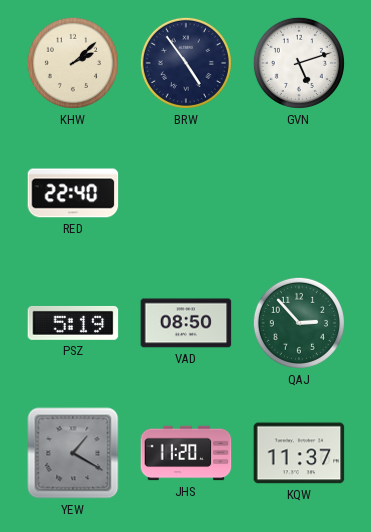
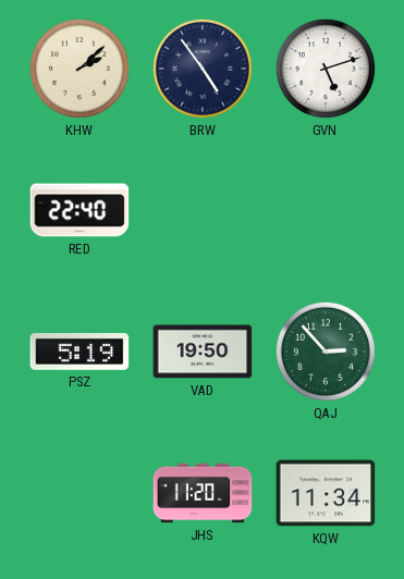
VAD: 08:50 -> 19:50 (203, 352)
YEW: 1:20 -> none (73, 453)
KQW: 11:37 -> 11:34 (326, 493)
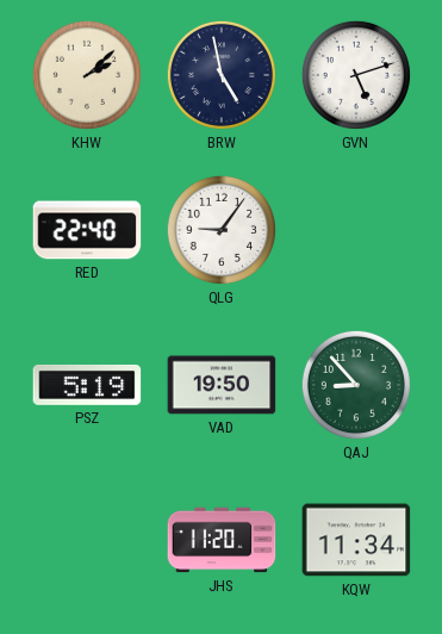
BRW: 4:54 -> 4:58 (222, 75)
QLG: none -> 9:06 (222, 230)
QAJ: 2:53 -> 8:53 (356, 385)
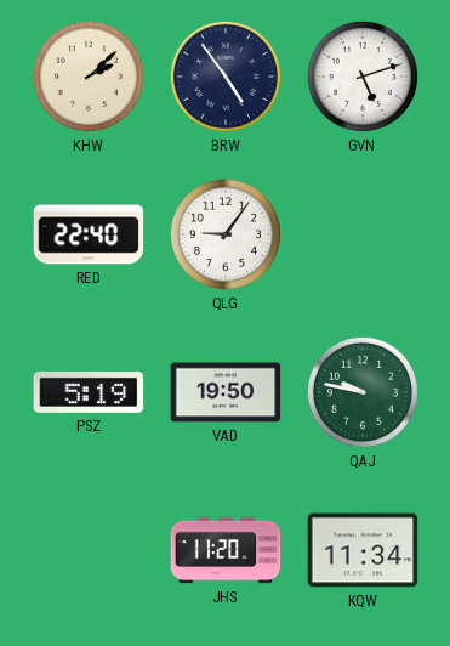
BRW: 4:58 -> 4:54 (226, 76)
QAJ: 8:53 -> 9:47 (363, 392)
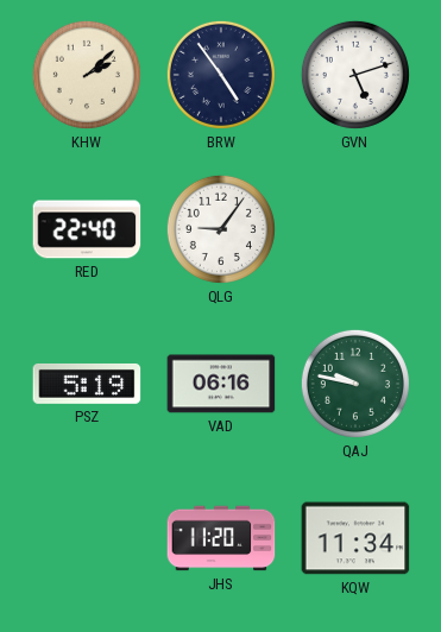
VAD: 19:50 -> 06:16 (221, 384)
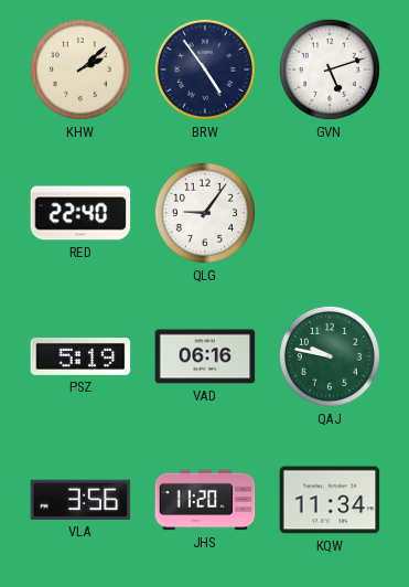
VLA: none -> 3:56 (80, 500)
